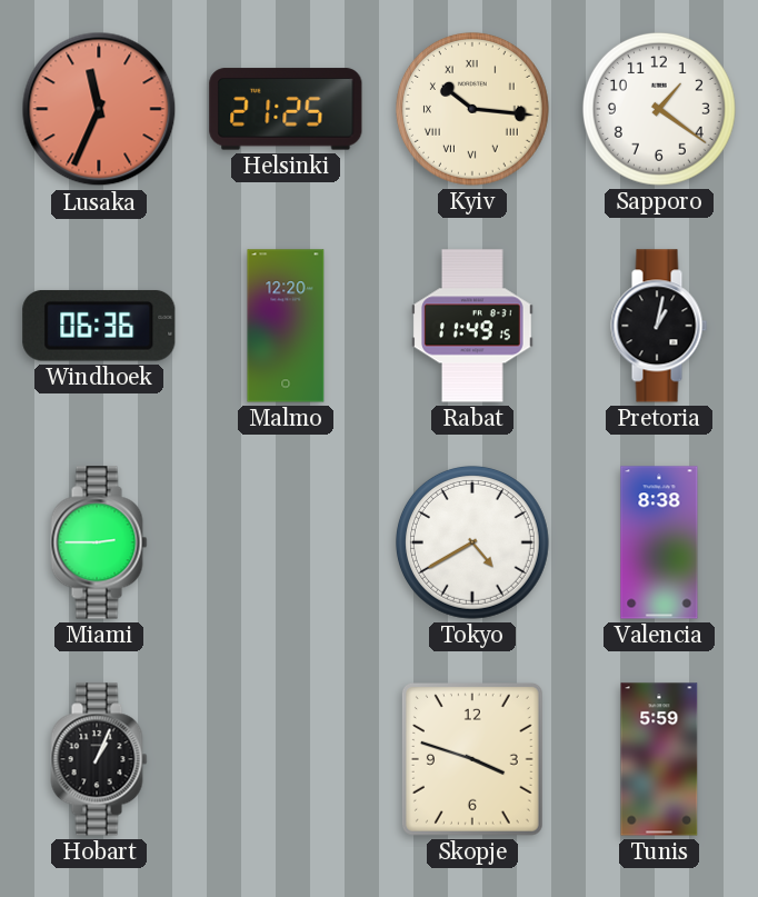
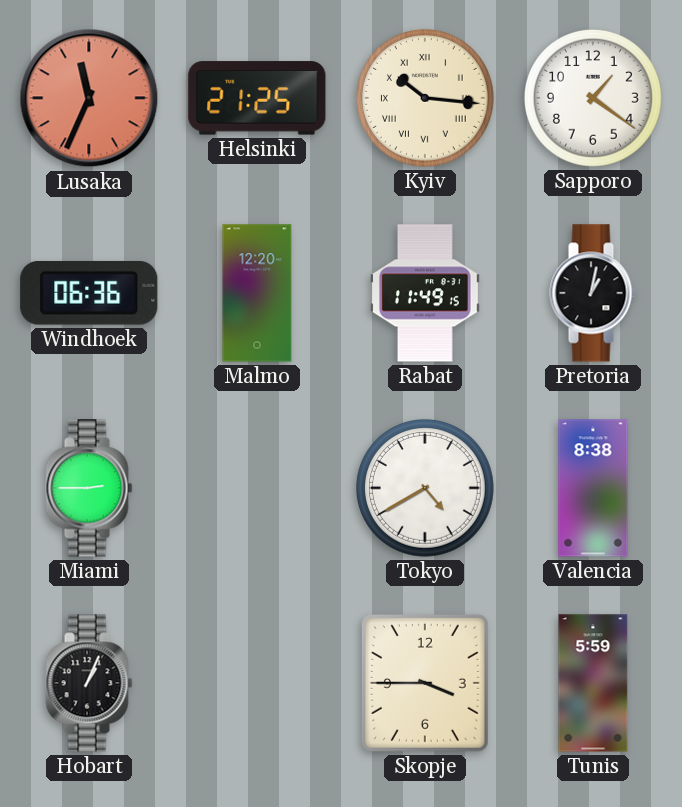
Skopje: 3:48 -> 3:45 (425, 683)
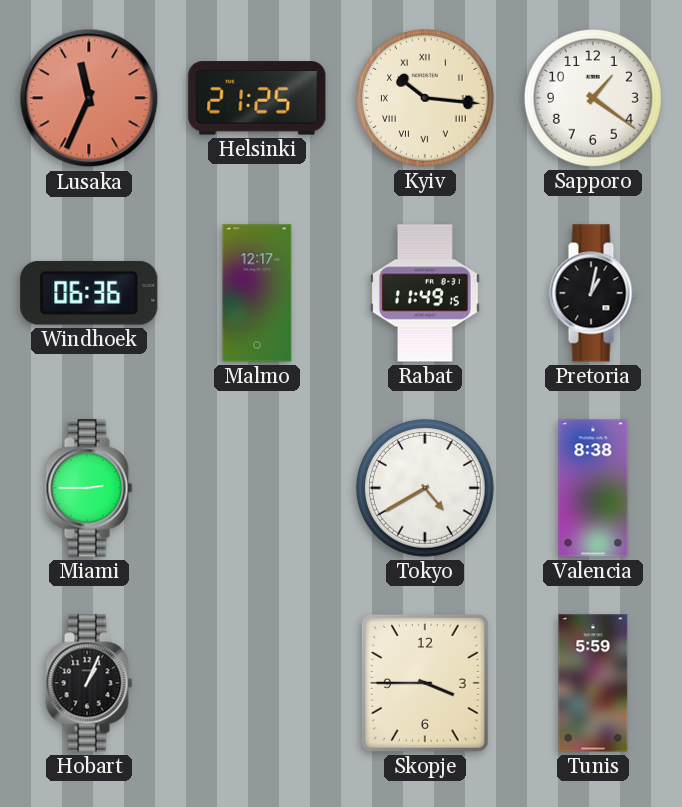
Malmo: 12:20 -> 12:17 (257, 293)
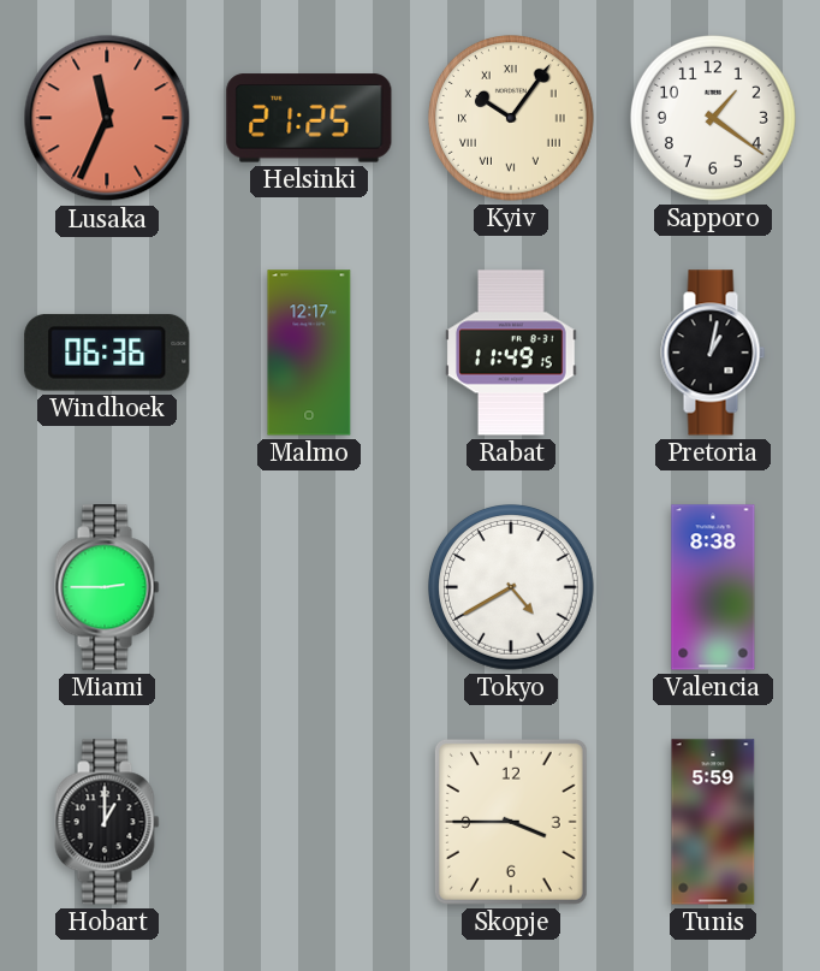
Kyiv: 10:16 -> 10:06 (511, 118)
Hobart: 1:04 -> 1:00 (107, 822)
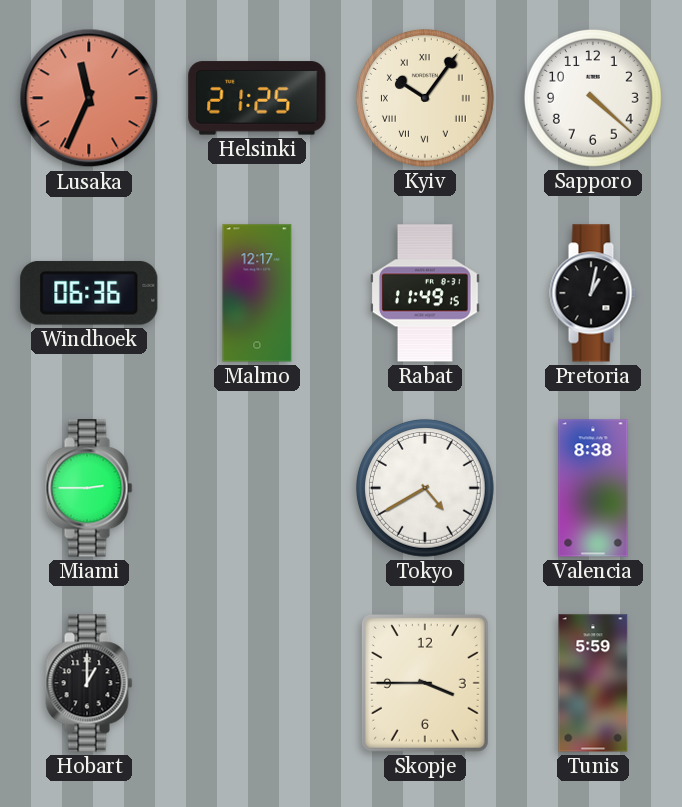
Sapporo: 1:21 -> 4:22 (593, 98)
